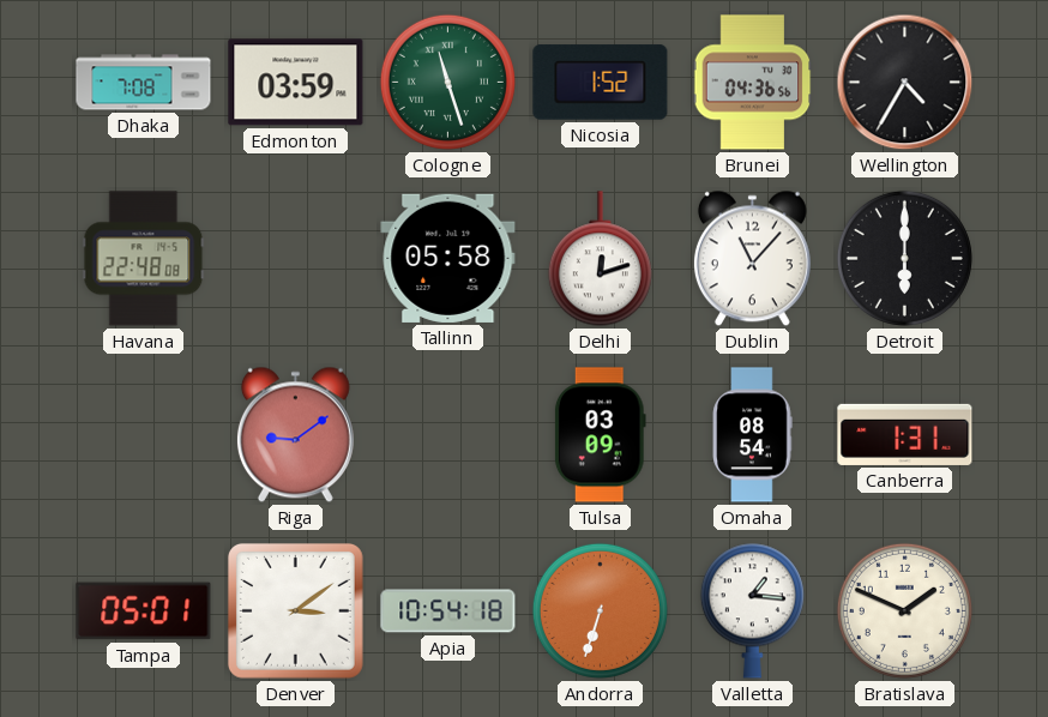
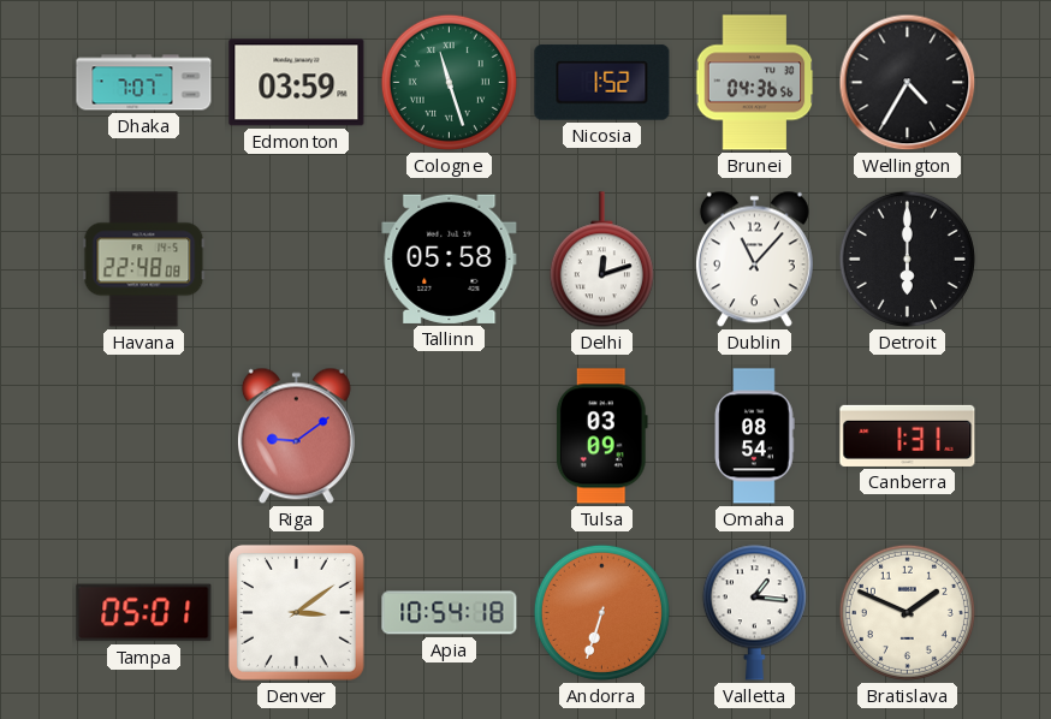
Dhaka: 7:08 -> 7:07 (144, 83)
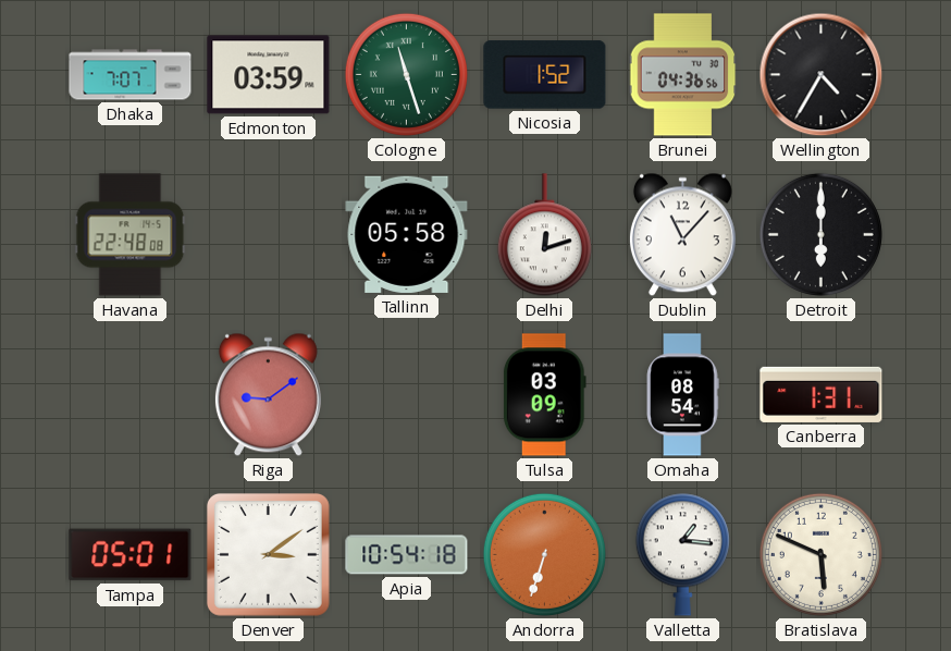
Bratislava: 1:49 -> 5:49 (820, 554)
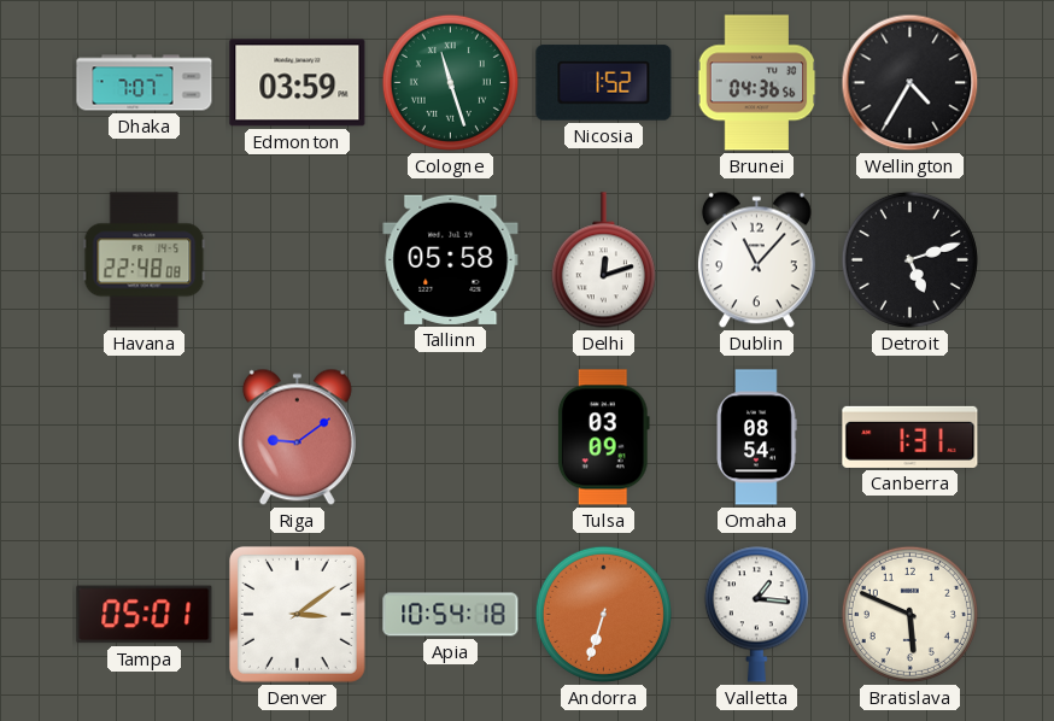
Detroit: 6:00 -> 5:12 (909, 259)
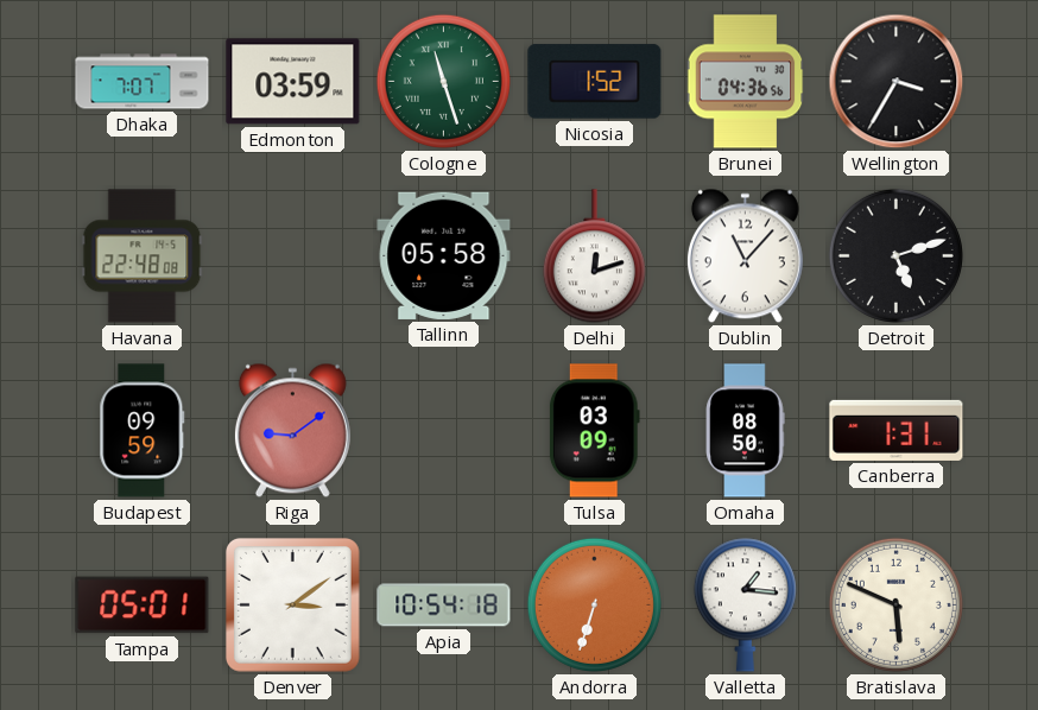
Wellington: 4:35 -> 3:35 (897, 82)
Budapest: none -> 09:59 (143, 431)
Omaha: 08:54 -> 08:50 (745, 431)
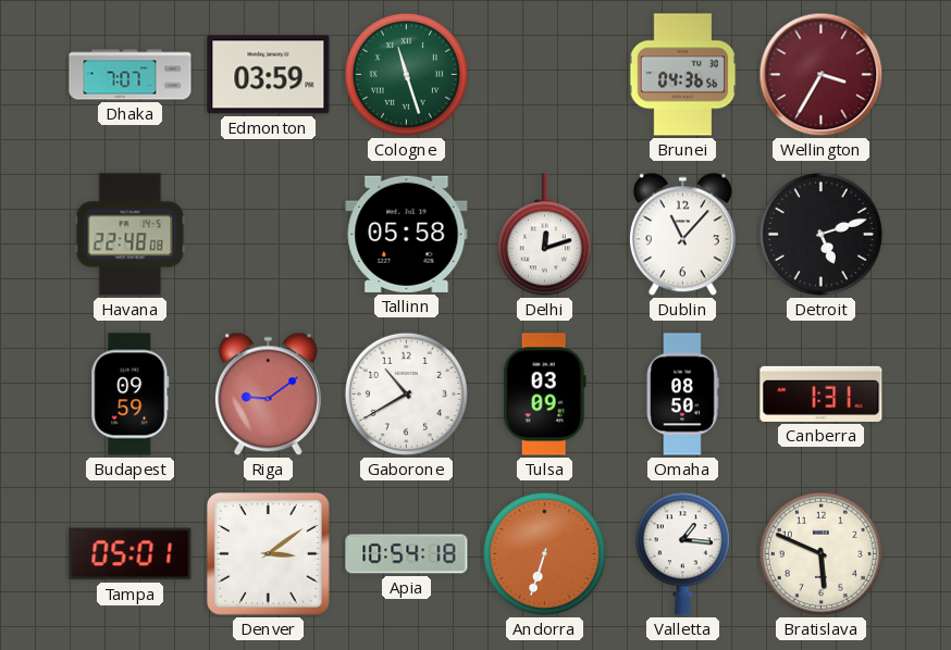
Nicosia: 1:52 -> none (595, 82)
Wellington dial: black -> burgundy (822, 75)
Gaborone: none -> 10:40 (406, 393)
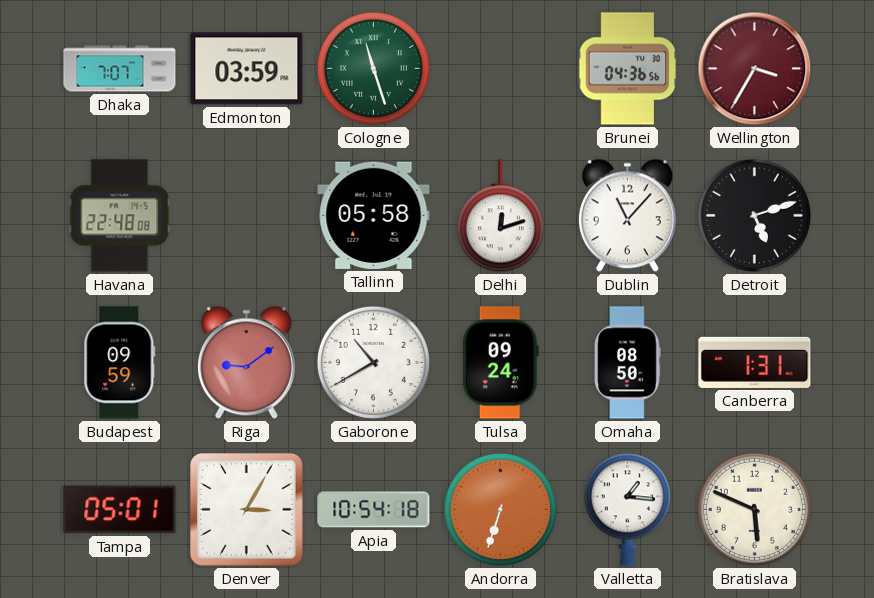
Tulsa: 03:09 -> 09:24 (500, 363)
Denver: 3:09 -> 3:05 (246, 509)
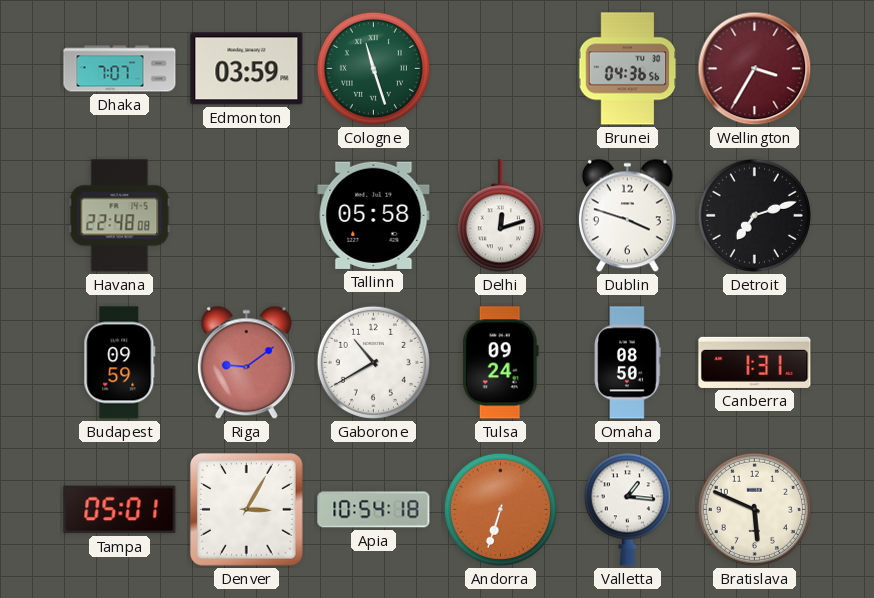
Dublin: 11:07 -> 3:48 (627, 216)
Detroit: 5:12 -> 7:12 (754, 215)
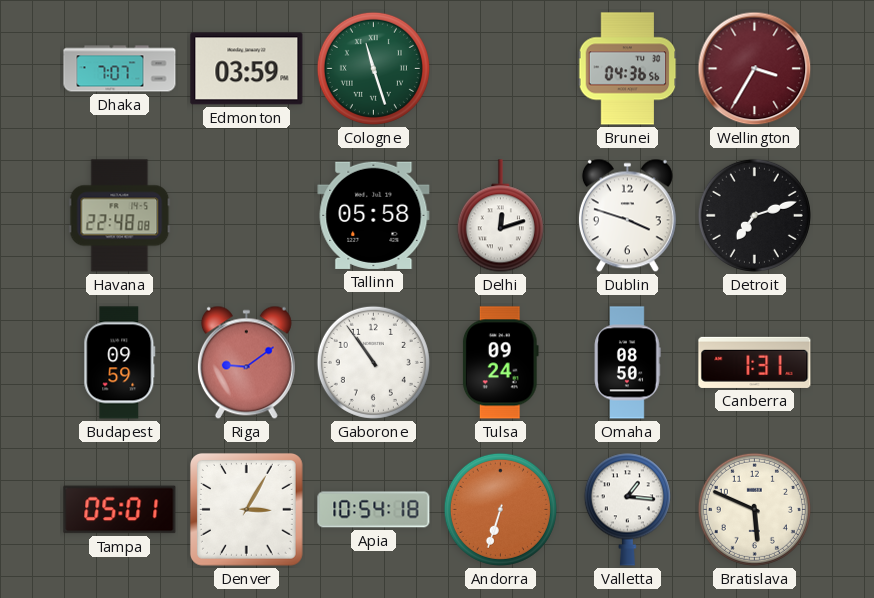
Gaborone: 10:40 -> 10:54 (373, 362)
